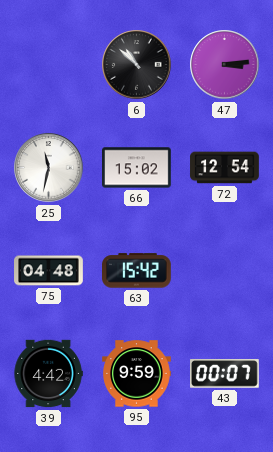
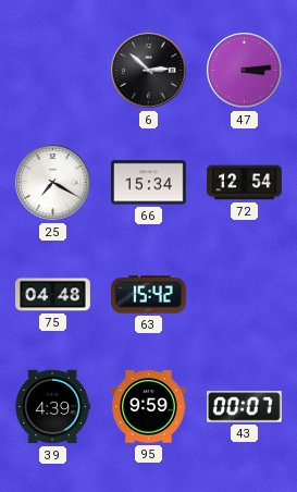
6: 10:52 -> 2:52 (149, 71)
25: 11:32 -> 7:20 (53, 183)
66: 15:02 -> 15:34 (149, 183)
39: 4:42 -> 4:39 (52, 407)
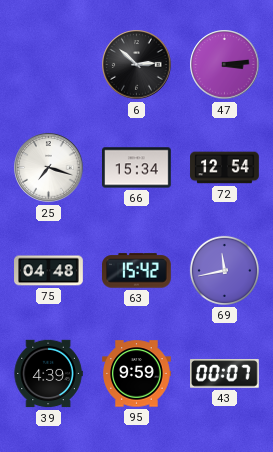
25: 7:20 -> 7:18 (49, 168)
69: none -> 11:43 (224, 270)
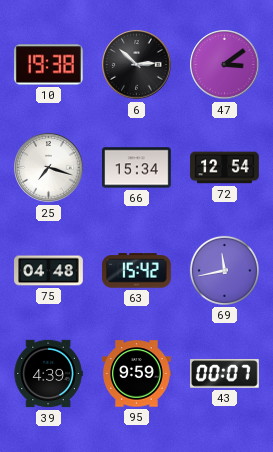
10: none -> 19:38 (49, 65)
47: 3:14 -> 3:09 (225, 65)
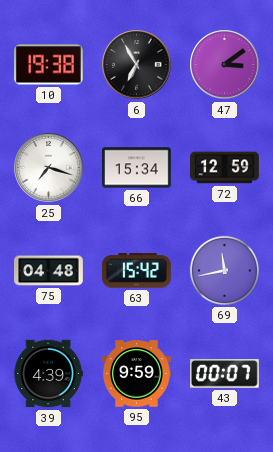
6: 2:52 -> 6:55 (137, 65)
72: 12:54 -> 12:59 (225, 168)
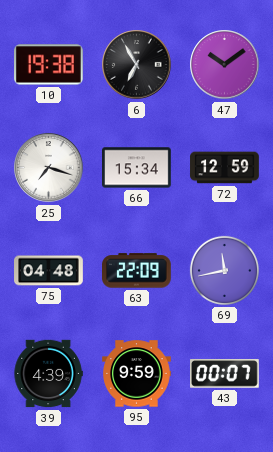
47: 3:09 -> 10:09 (225, 65)
63: 15:42 -> 22:09 (137, 271)
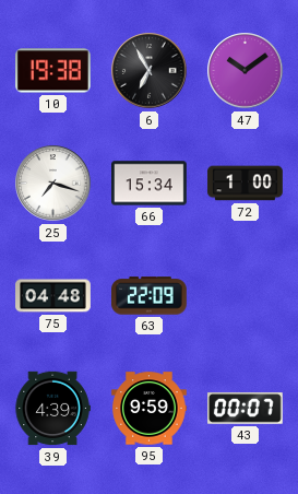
72: 12:59 -> 1:00 (246, 184)
69: 11:43 -> none (224, 270)
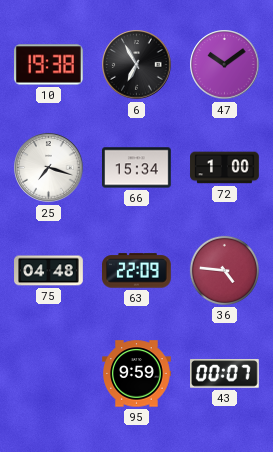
36: none -> 4:46 (224, 270)
39: 4:39 -> none (52, 409)
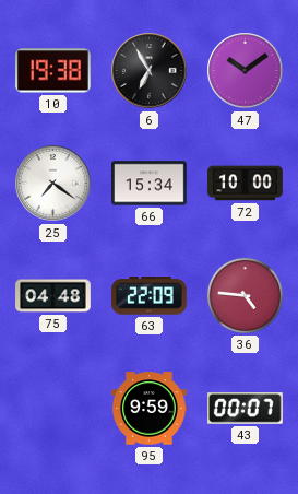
25: 7:18 -> 7:21 (53, 184)
72: 1:00 -> 10:00 (246, 184)
